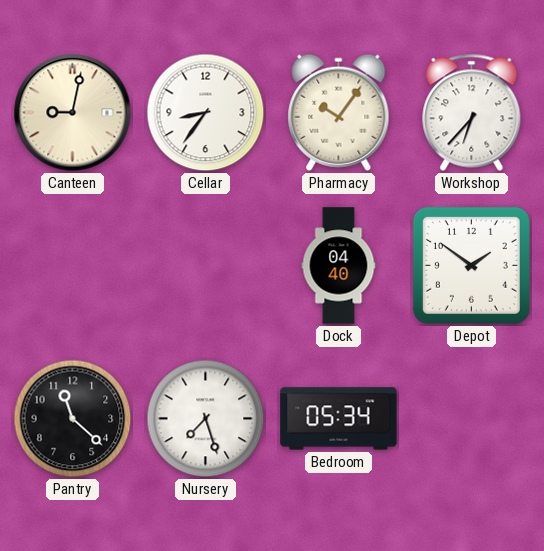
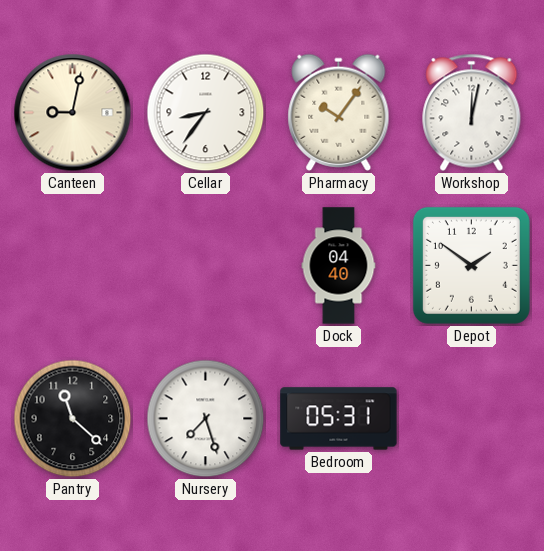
Workshop: 6:37 -> 12:02 (472, 112)
Bedroom: 05:34 -> 05:31 (339, 419)
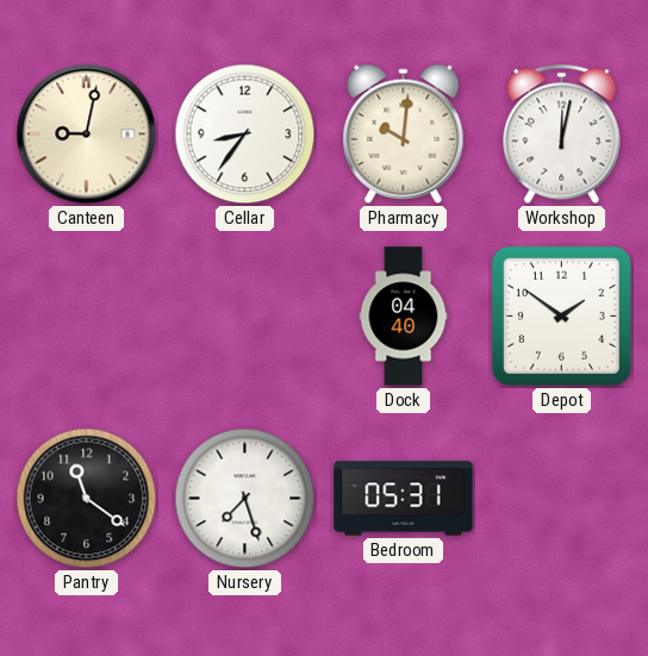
Pharmacy: 10:06 -> 10:01 (404, 133)
Pantry: 11:22 -> 11:21 (87, 499)
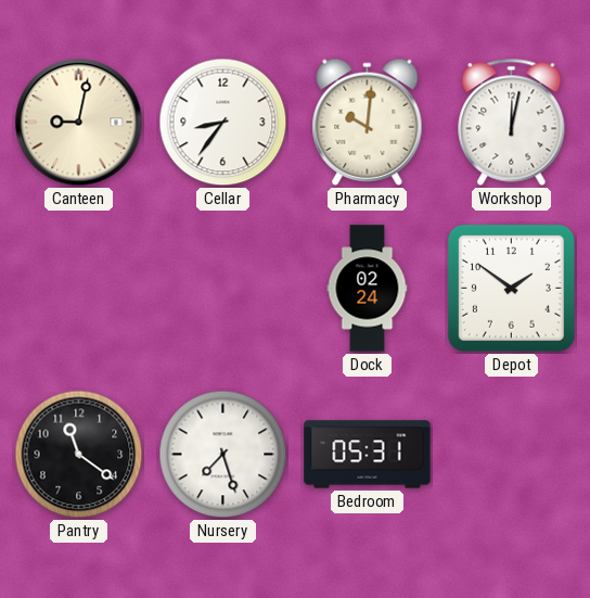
Dock: 04:40 -> 02:24 (368, 289)
